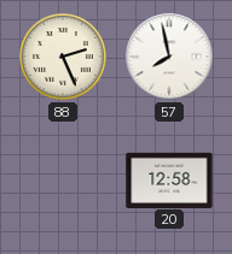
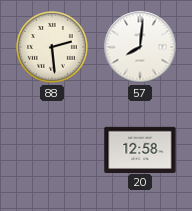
88: 2:26 -> 2:29 (53, 48)
57: 7:58 -> 8:01 (140, 47)
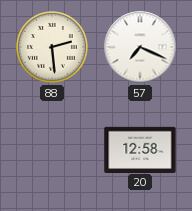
57: 8:01 -> 7:19 (140, 47)
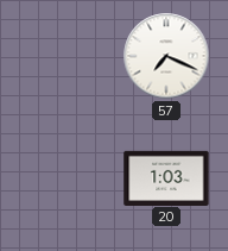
88: 2:29 -> none (53, 48)
20: 12:58 -> 1:03 (166, 177)
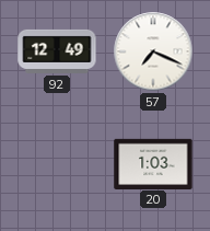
92: none -> 12:49 (57, 51)
